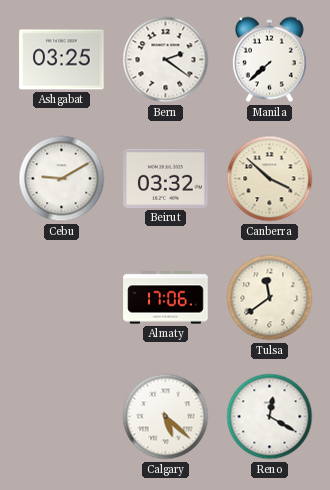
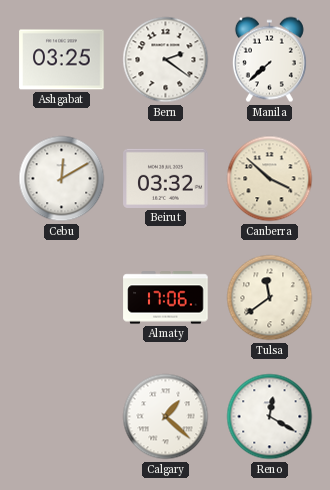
Cebu: 9:10 -> 12:10 (62, 179)
Calgary: 5:22 -> 1:22 (166, 417)
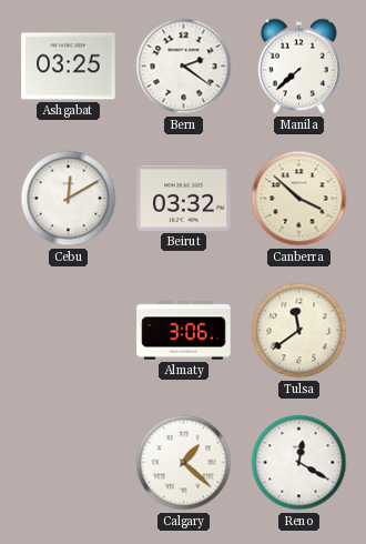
Almaty: 17:06 -> 3:06 (184, 331)
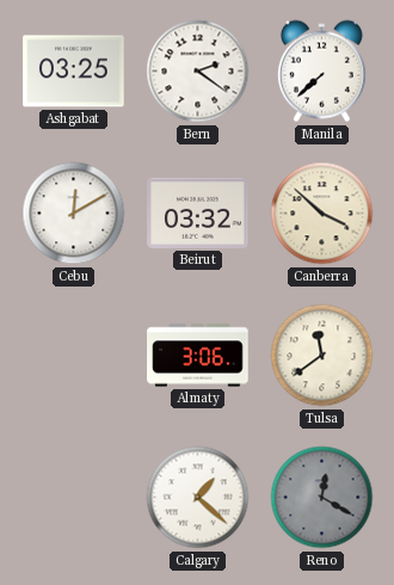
Reno dial: white -> grey (322, 498)
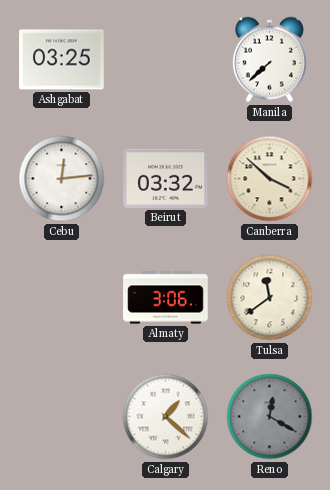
Bern: 2:21 -> none (198, 72)
Cebu: 12:10 -> 12:14 (62, 179)
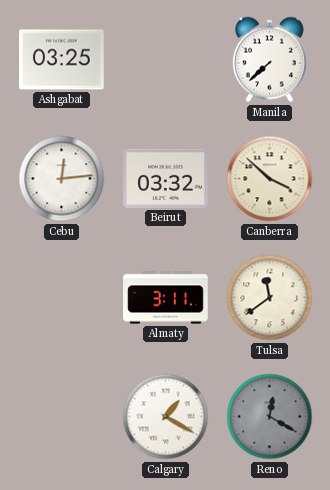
Almaty: 3:06 -> 3:11 (166, 298)
Calgary: 1:22 -> 1:20 (166, 417)
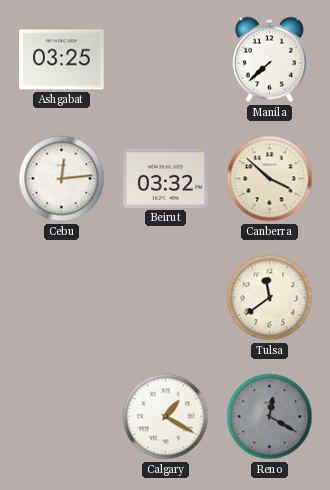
Almaty: 3:11 -> none (166, 298)
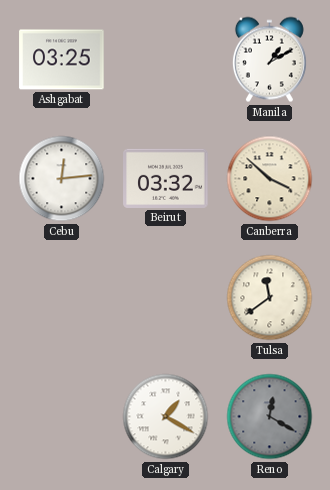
Manila: 7:38 -> 1:10 (269, 60)
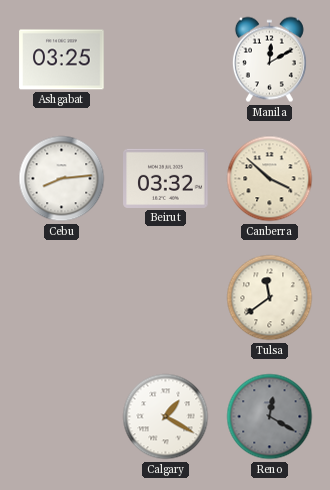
Manila: 1:10 -> 12:10 (269, 60)
Cebu: 12:14 -> 8:14 (62, 179)
